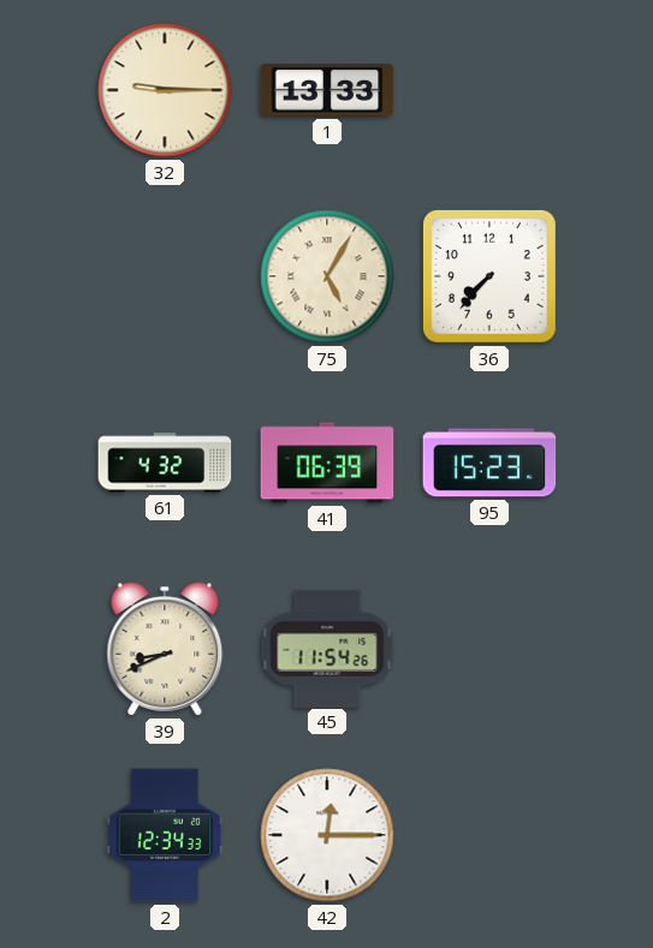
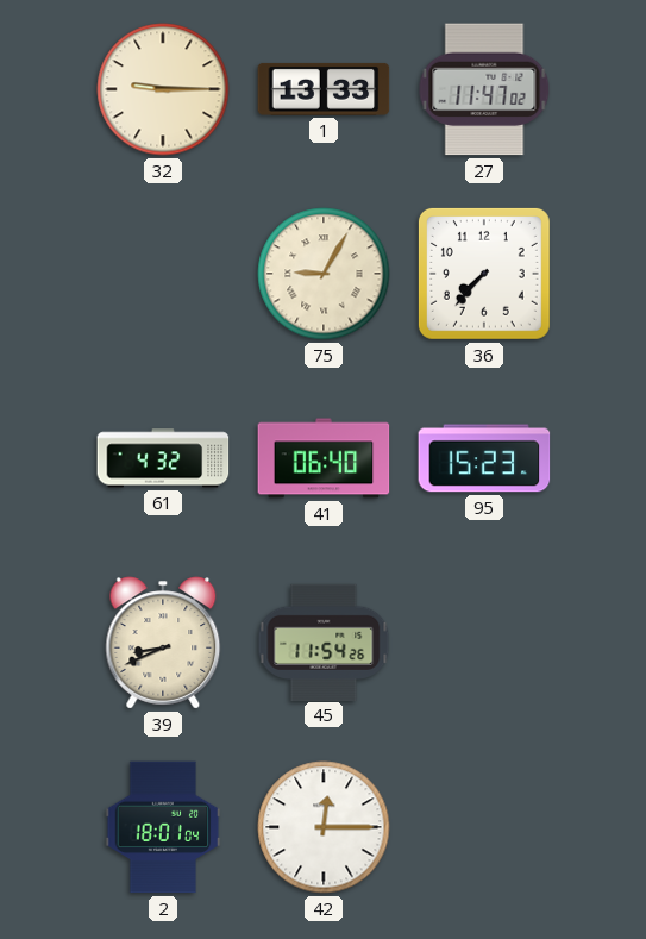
27: none -> 11:47 (484, 89)
75: 5:05 -> 9:05 (324, 274)
41: 06:39 -> 06:40 (324, 458)
2: 12:34 -> 18:01 (163, 827)
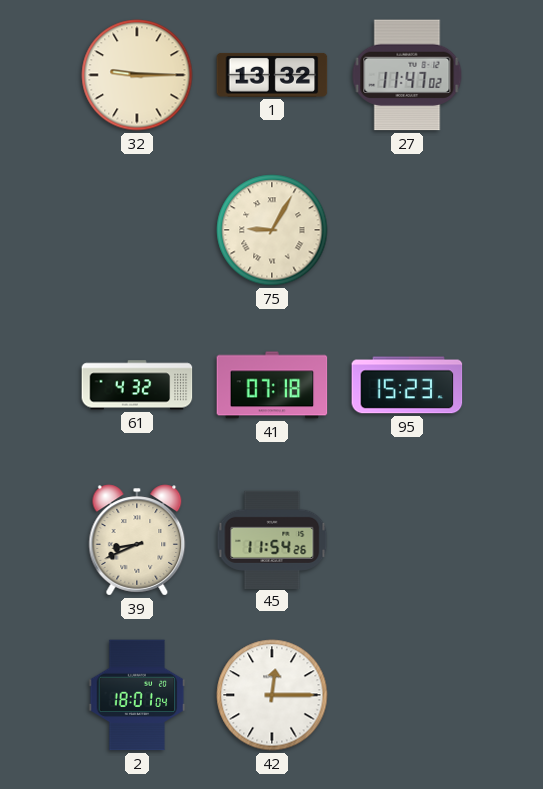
1: 13:33 -> 13:32 (272, 75)
36: 7:37 -> none (484, 274)
41: 06:40 -> 07:18 (272, 385)
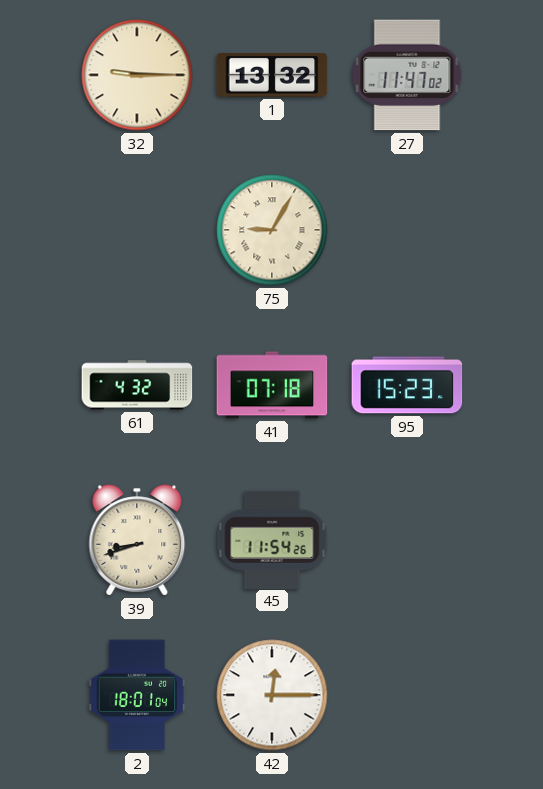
39: 8:41 -> 8:42 (137, 540)
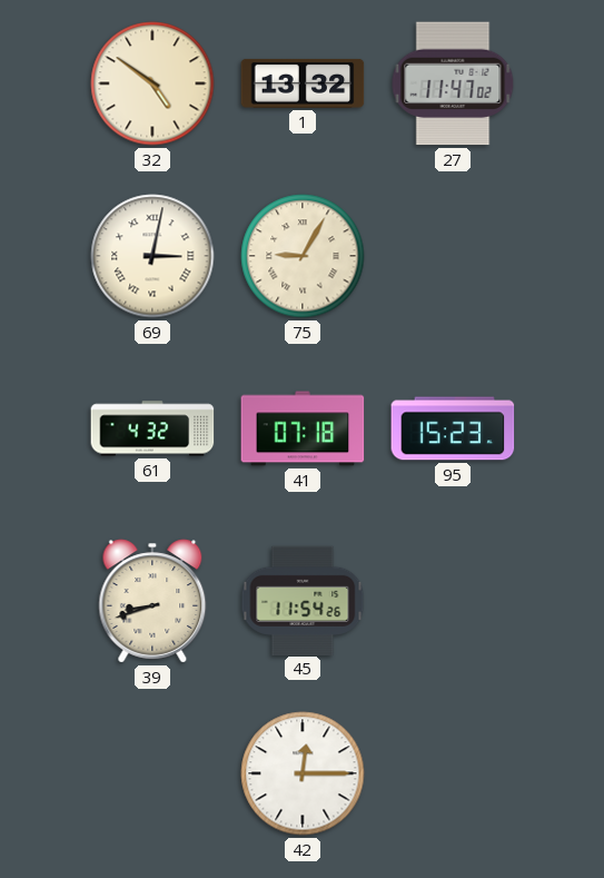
32: 9:15 -> 4:51 (152, 83)
69: none -> 3:02 (152, 256)
2: 18:01 -> none (137, 695)
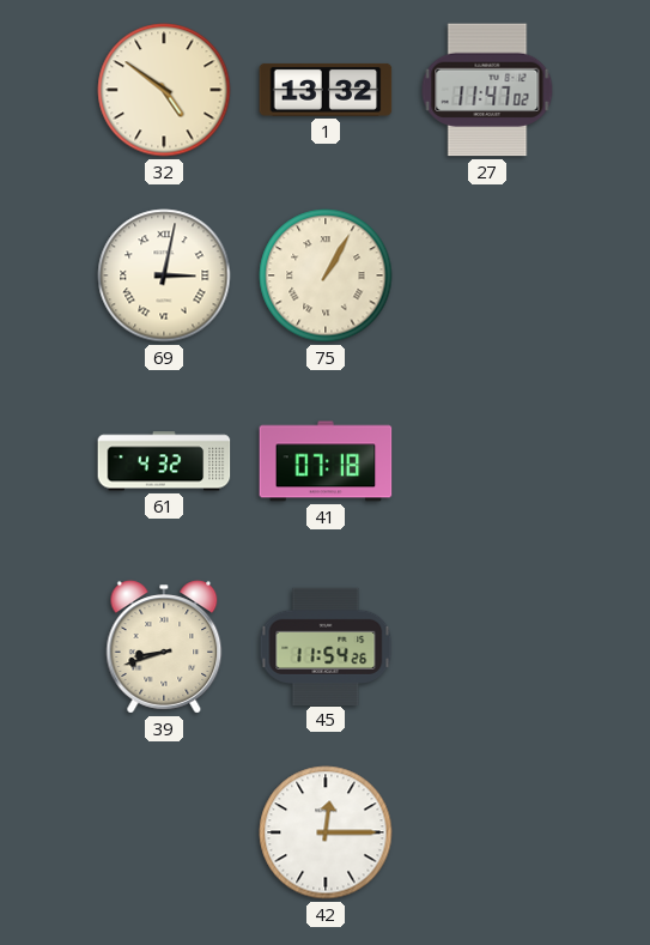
75: 9:05 -> 1:05 (326, 275)
95: 15:23 -> none (453, 428)
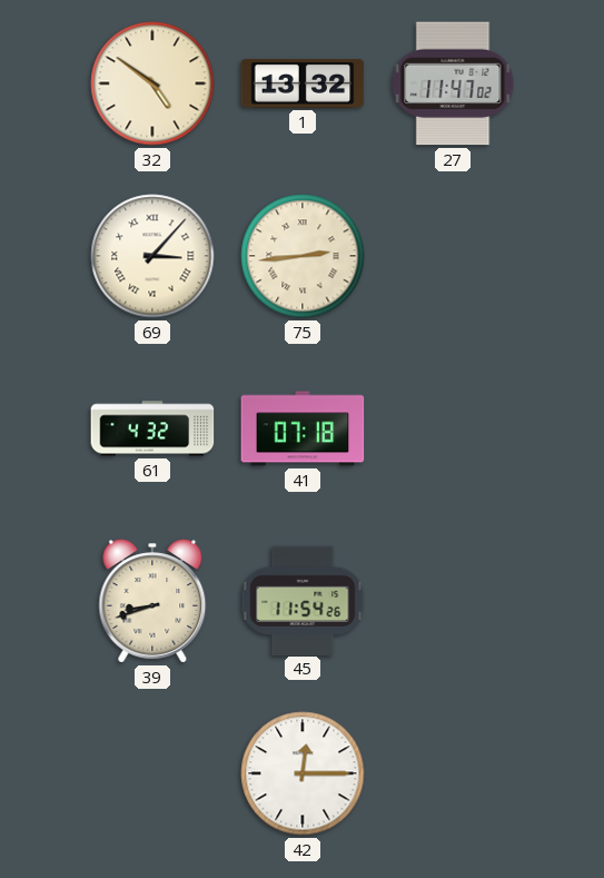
69: 3:02 -> 3:07 (152, 256)
75: 1:05 -> 2:44 (303, 256)
